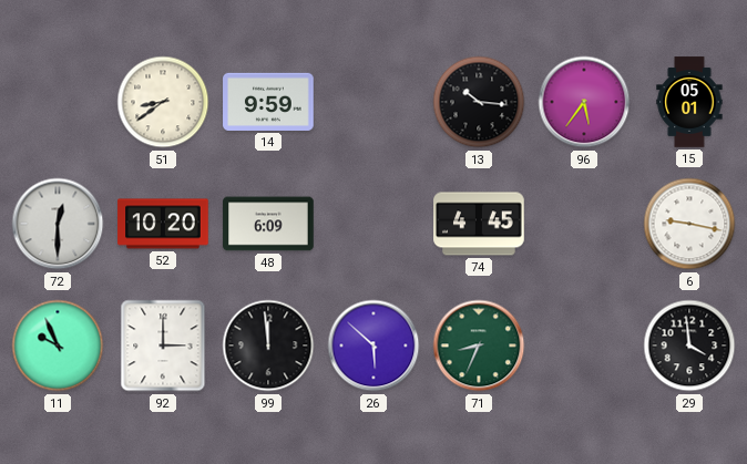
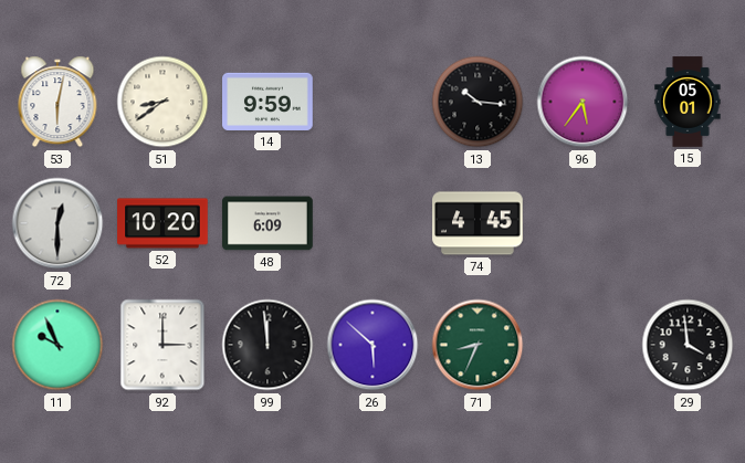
53: none -> 6:02 (57, 102)
6: 9:17 -> none (689, 224)
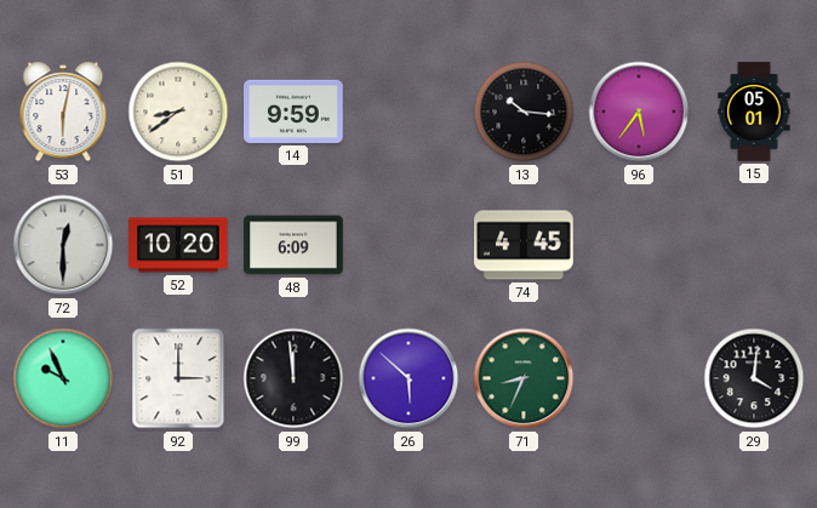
29: 3:59 -> 4:01 (754, 378)
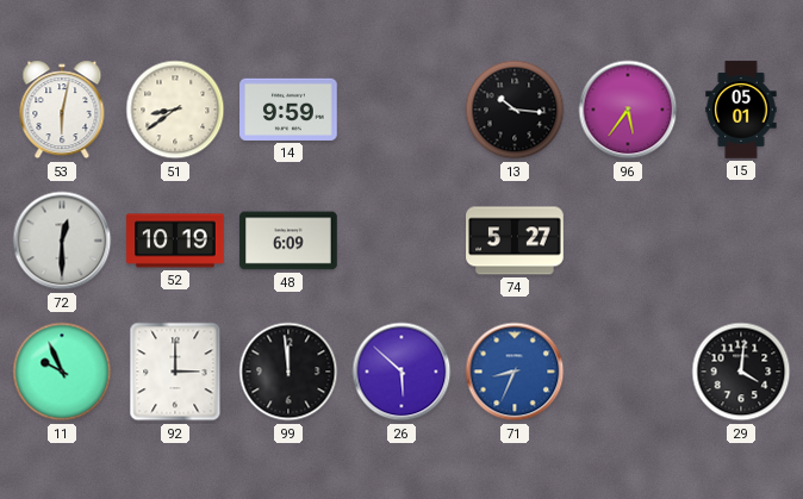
52: 10:20 -> 10:19 (175, 241)
74: 4:45 -> 5:27 (515, 241)
71 dial: green -> blue (515, 372)
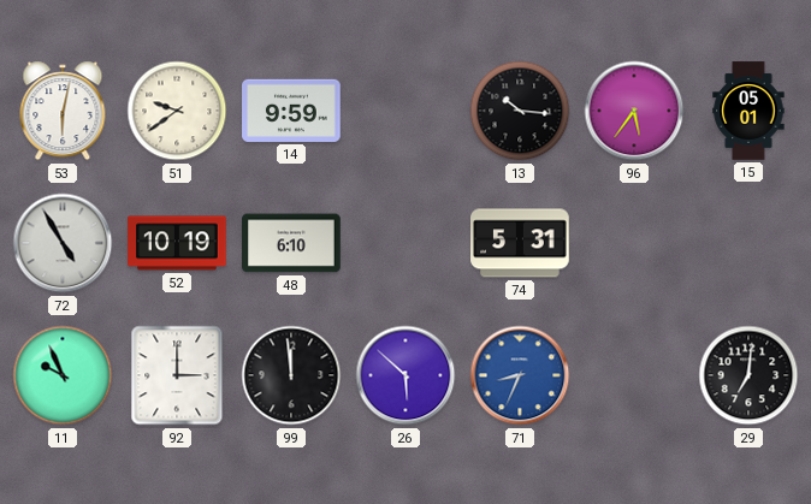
51: 8:39 -> 9:39 (177, 111)
72: 12:30 -> 4:55 (63, 243)
48: 6:09 -> 6:10 (291, 243)
74: 5:27 -> 5:31 (520, 243)
29: 4:01 -> 7:01 (748, 375)
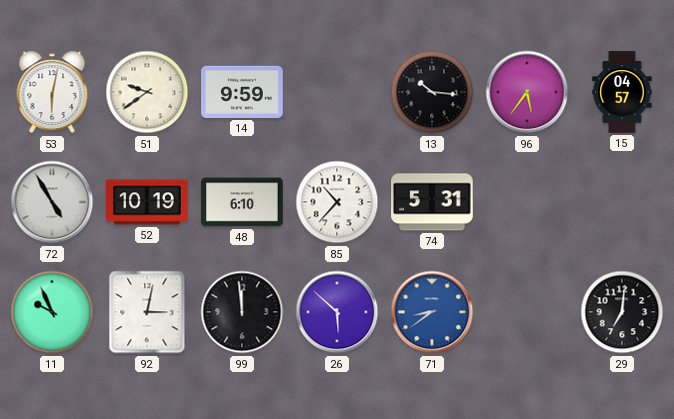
15: 05:01 -> 04:57 (622, 92)
85: none -> 10:37 (337, 202)
92: 3:00 -> 3:02 (147, 312)
71: 8:34 -> 8:39 (432, 312)
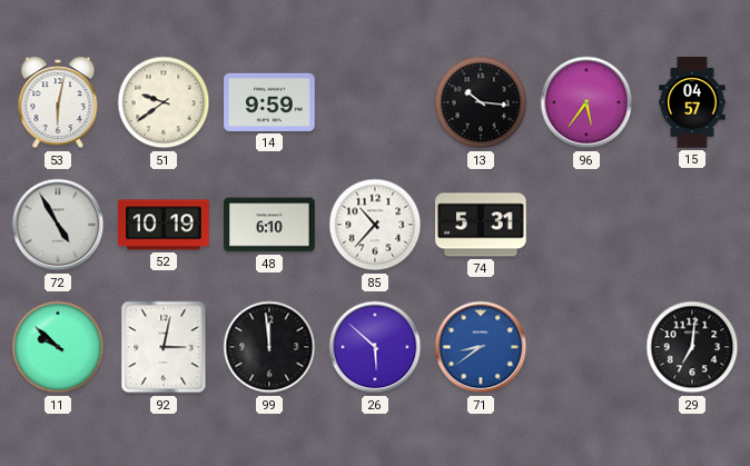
11: 9:56 -> 9:52 (58, 347)
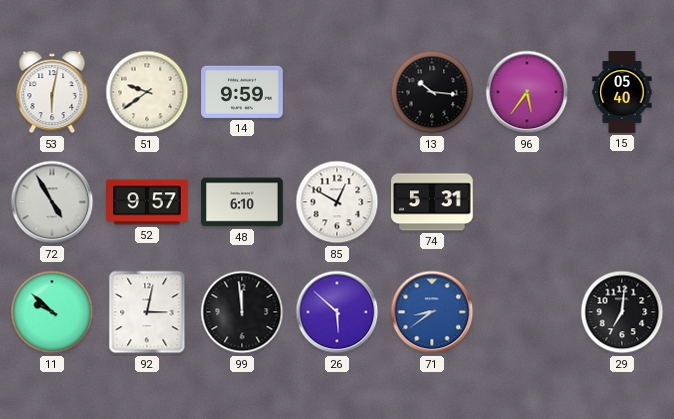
15: 04:57 -> 05:40 (622, 92)
52: 10:19 -> 9:57 (147, 202)
85: 10:37 -> 12:50 (337, 202)
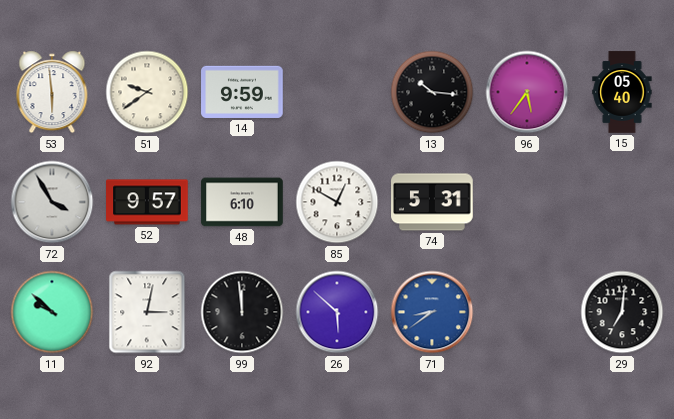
53: 6:02 -> 5:59 (52, 92)
72: 4:55 -> 3:55 (52, 202)
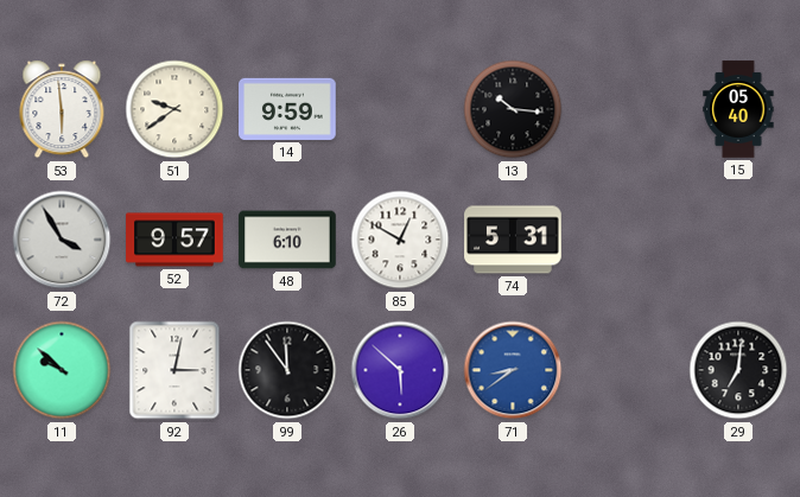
96: 5:36 -> none (527, 92)
99: 11:59 -> 11:54 (287, 370)
